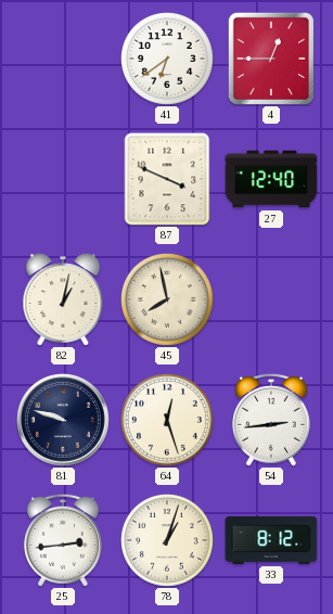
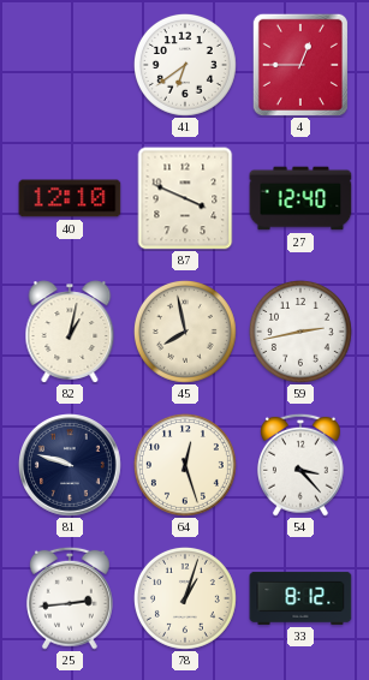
40: none -> 12:10 (70, 198)
59: none -> 2:43 (300, 332)
54: 2:44 -> 3:23 (300, 465)
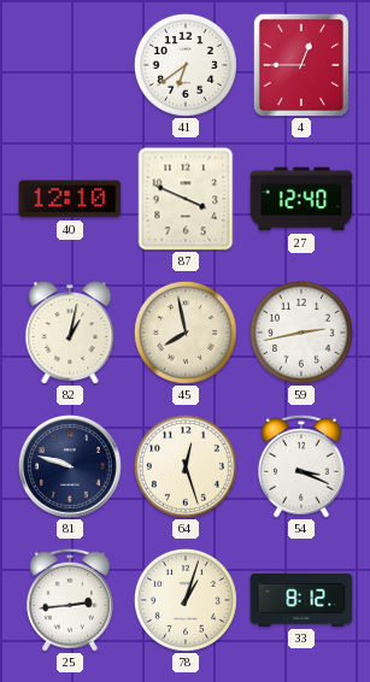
54: 3:23 -> 3:19 (301, 466)
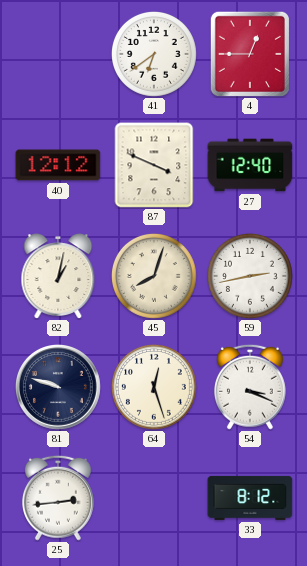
40: 12:10 -> 12:12 (58, 165)
45: 7:58 -> 8:03 (154, 276)
78: 1:03 -> none (186, 600)
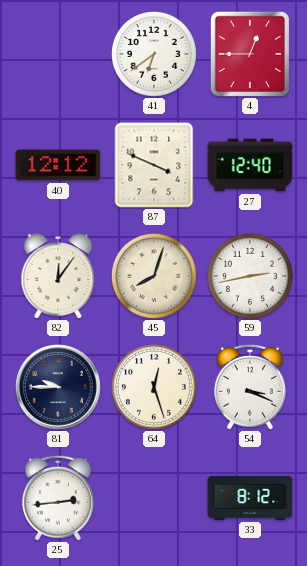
82: 1:02 -> 12:06 (58, 276)
81: 9:48 -> 9:45 (59, 388)
